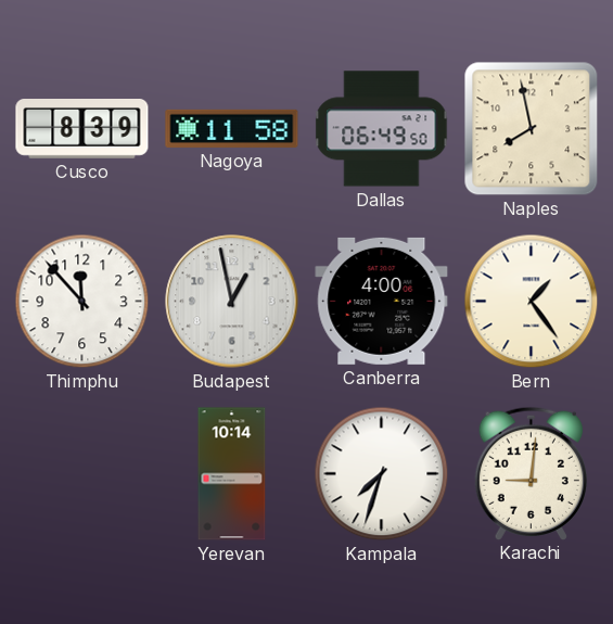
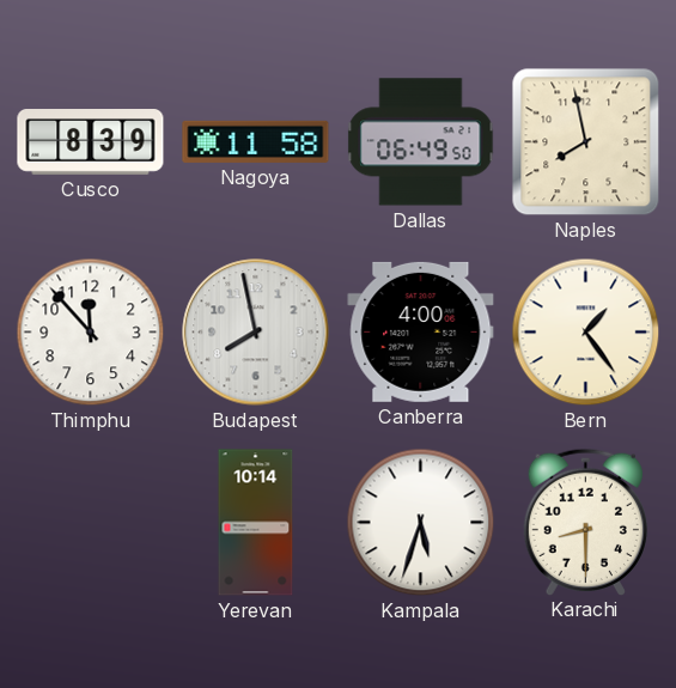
Budapest: 12:58 -> 7:58 (256, 333)
Kampala: 7:33 -> 5:33 (421, 523)
Karachi: 9:01 -> 8:30 (585, 522)
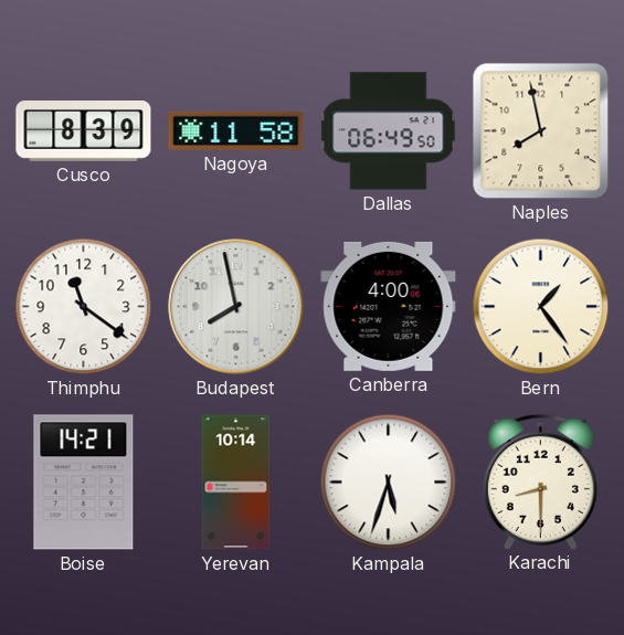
Thimphu: 11:53 -> 11:21 (84, 307)
Boise: none -> 14:21 (84, 483)
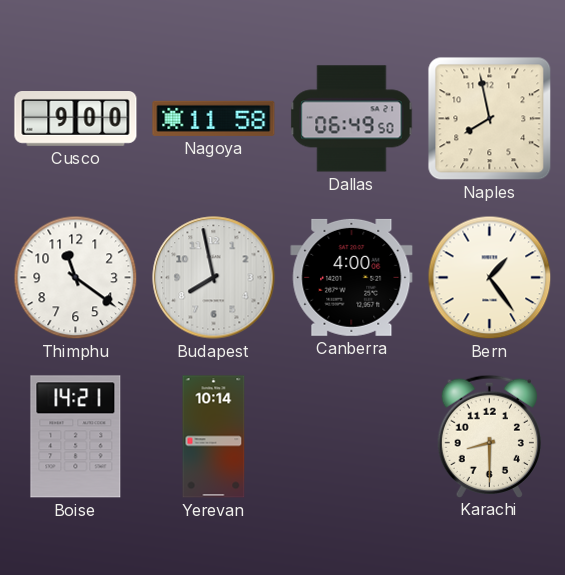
Cusco: 8:39 -> 9:00 (76, 119)
Kampala: 5:33 -> none (389, 483)
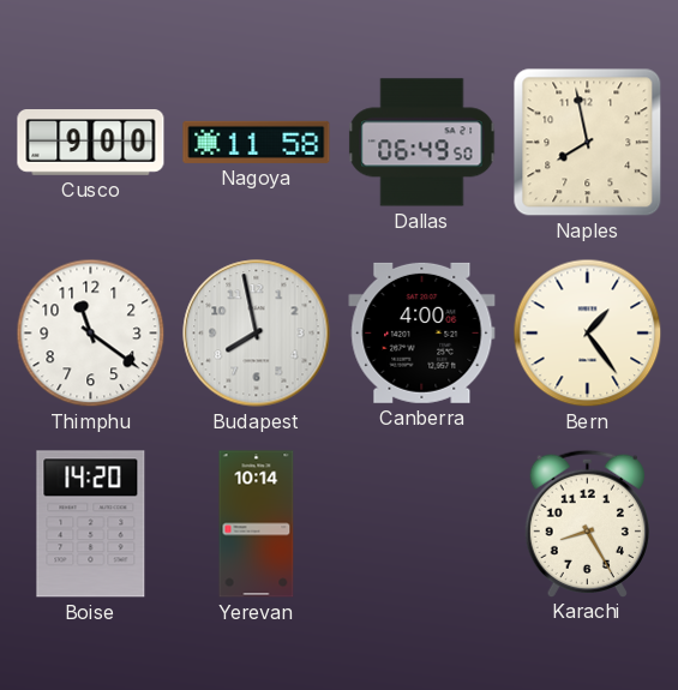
Boise: 14:21 -> 14:20 (91, 524)
Karachi: 8:30 -> 8:25 (587, 523)
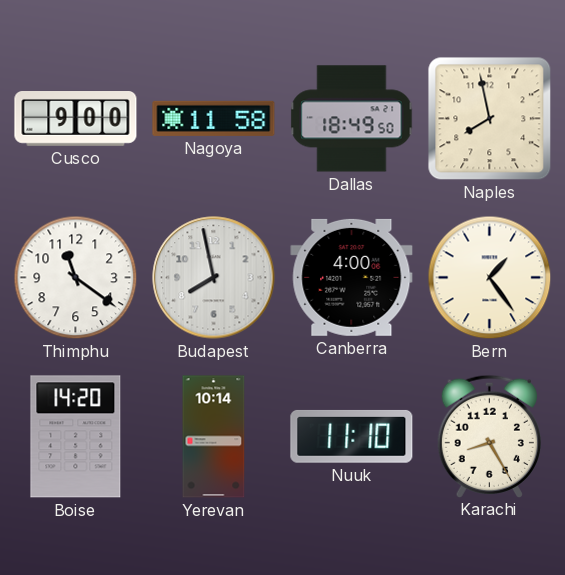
Dallas: 06:49 -> 18:49 (352, 119)
Nuuk: none -> 11:10 (352, 436)
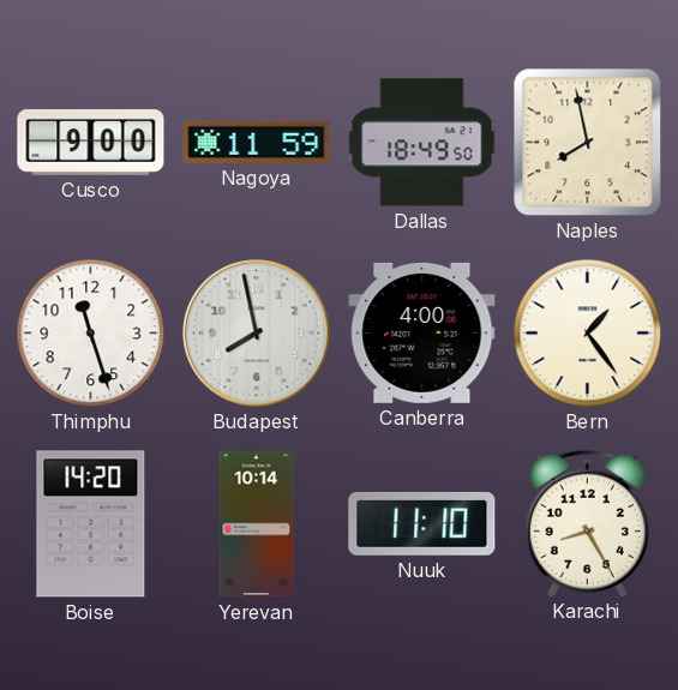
Nagoya: 11:58 -> 11:59 (257, 142)
Thimphu: 11:21 -> 11:27 (91, 334)
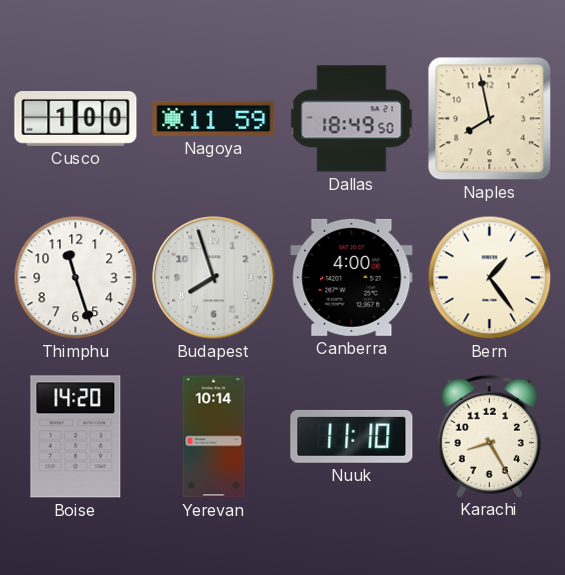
Cusco: 9:00 -> 1:00 (76, 119)
Budapest: 7:58 -> 7:57 (214, 278)
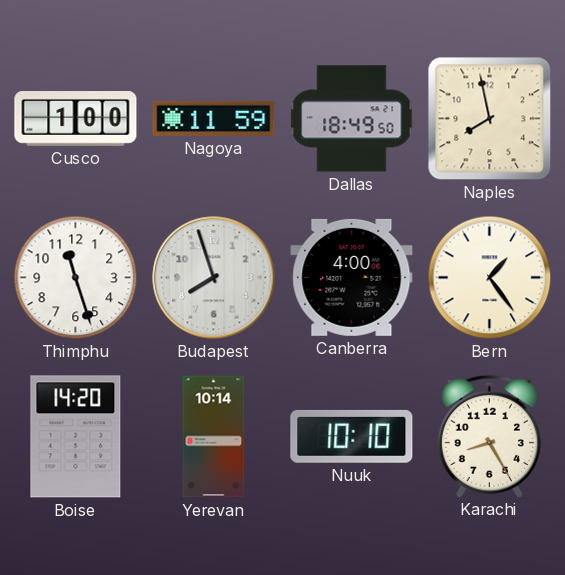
Nuuk: 11:10 -> 10:10 (352, 436)
